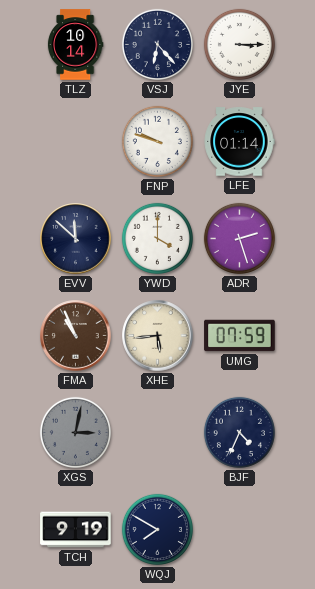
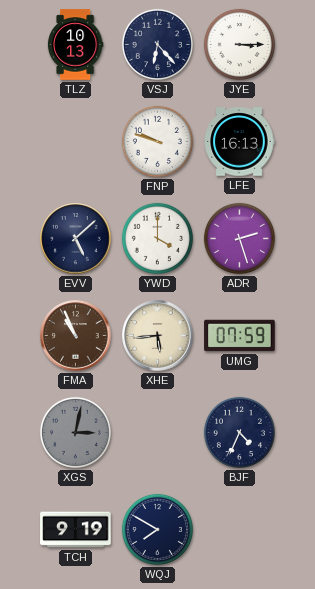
TLZ: 10:14 -> 10:13 (75, 45)
LFE: 01:14 -> 16:13 (239, 142)
EVV: 11:52 -> 5:08 (76, 239)
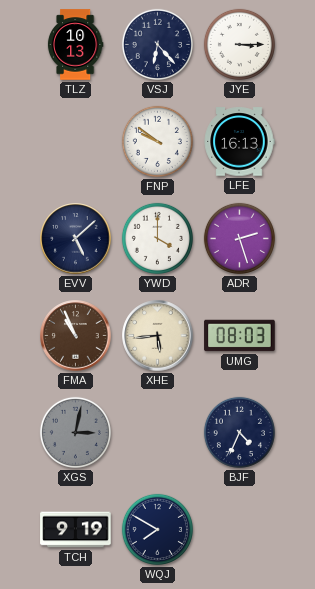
FNP: 9:48 -> 9:51 (157, 141)
UMG: 07:59 -> 08:03 (240, 336)
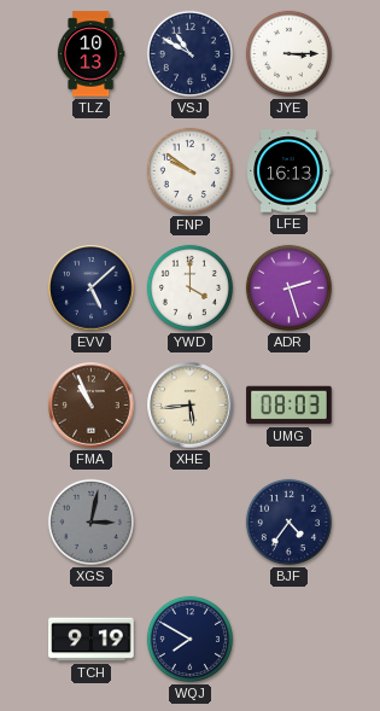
VSJ: 6:23 -> 10:50 (189, 53)
BJF: 4:34 -> 4:36 (288, 521)
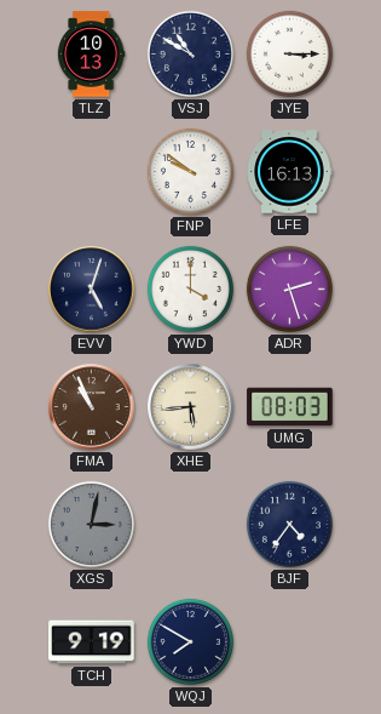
EVV: 5:08 -> 5:03 (92, 290)
